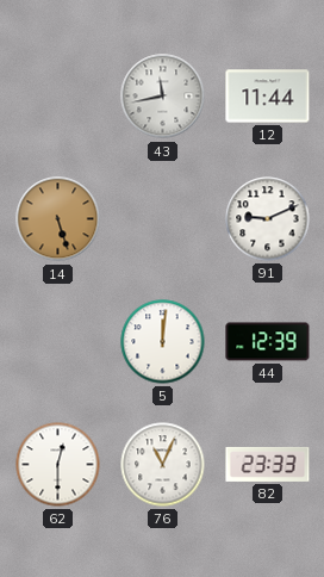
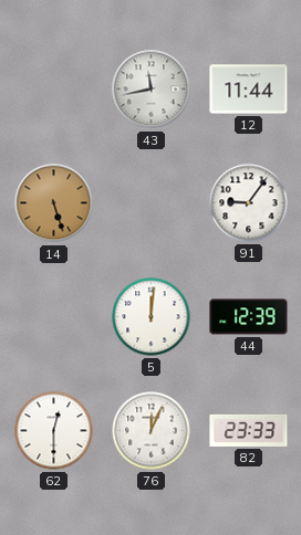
91: 9:11 -> 9:06 (249, 203)
76: 11:04 -> 12:04 (152, 431)
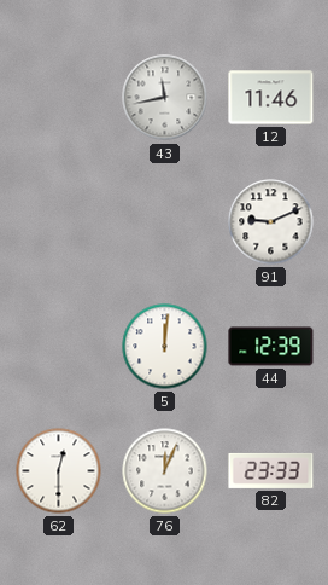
12: 11:44 -> 11:46 (271, 98)
14: 5:27 -> none (54, 203)
91: 9:06 -> 9:11 (271, 222)
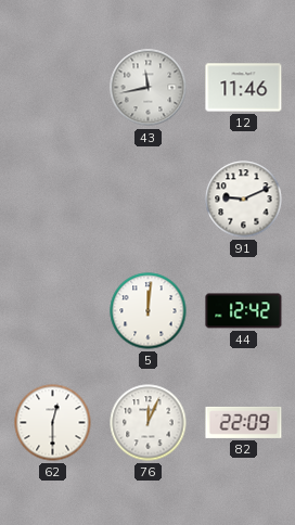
44: 12:39 -> 12:42 (244, 311)
82: 23:33 -> 22:09 (244, 422)
